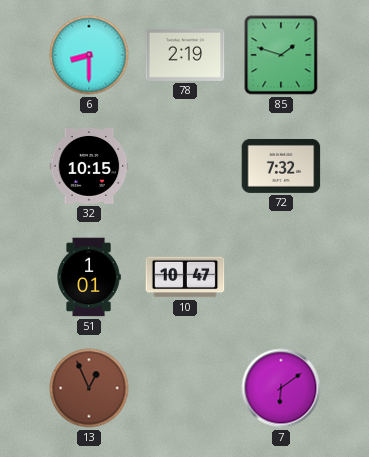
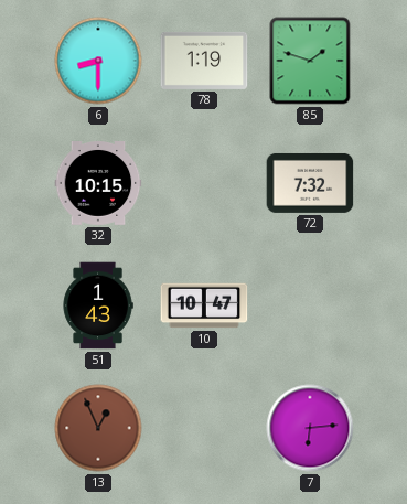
78: 2:19 -> 1:19 (204, 61)
51: 1:01 -> 1:43 (98, 305)
7: 6:09 -> 6:14 (310, 428)
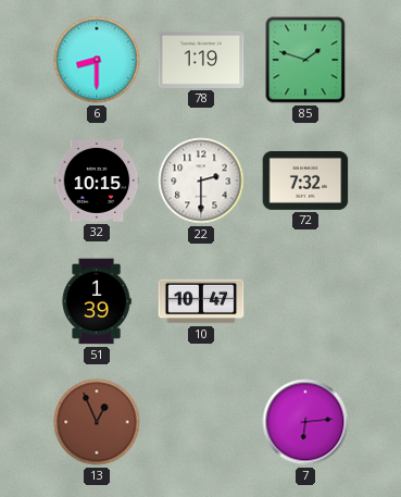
22: none -> 2:30 (201, 181)
51: 1:43 -> 1:39 (97, 301)
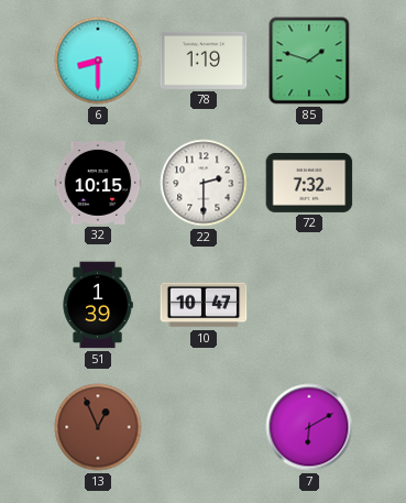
7: 6:14 -> 6:10 (309, 427)
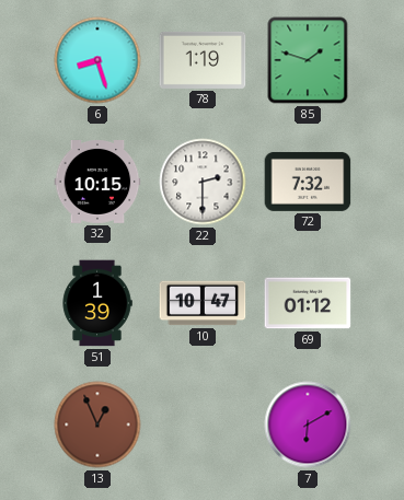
6: 8:30 -> 8:27 (97, 60)
69: none -> 01:12 (308, 303)
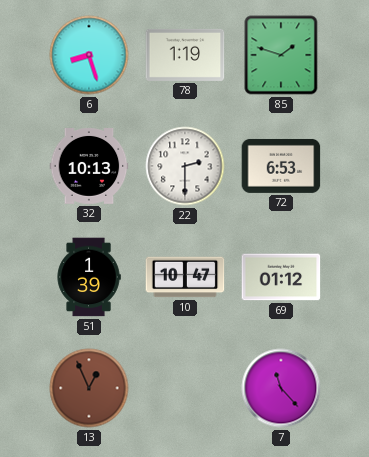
32: 10:15 -> 10:13 (89, 167)
72: 7:32 -> 6:53 (281, 166)
7: 6:10 -> 11:23 (281, 388)
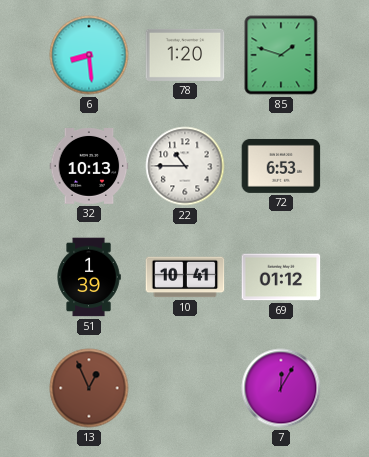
6: 8:27 -> 8:29 (89, 55)
78: 1:19 -> 1:20 (185, 55)
22: 2:30 -> 10:45 (185, 166)
10: 10:47 -> 10:41 (185, 277)
7: 11:23 -> 12:05 (281, 388)
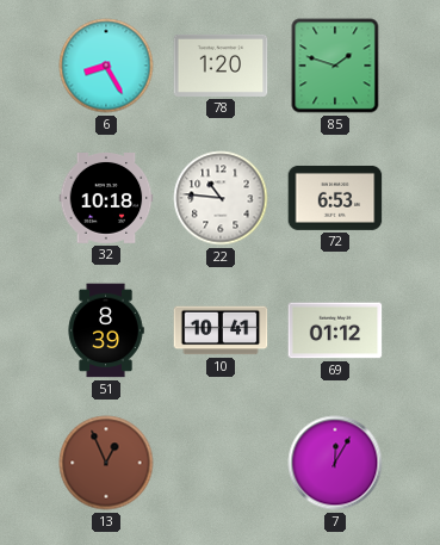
6: 8:29 -> 8:25 (106, 66)
32: 10:13 -> 10:18 (106, 199)
22: 10:45 -> 10:46 (221, 198)
51: 1:39 -> 8:39 (106, 330)
